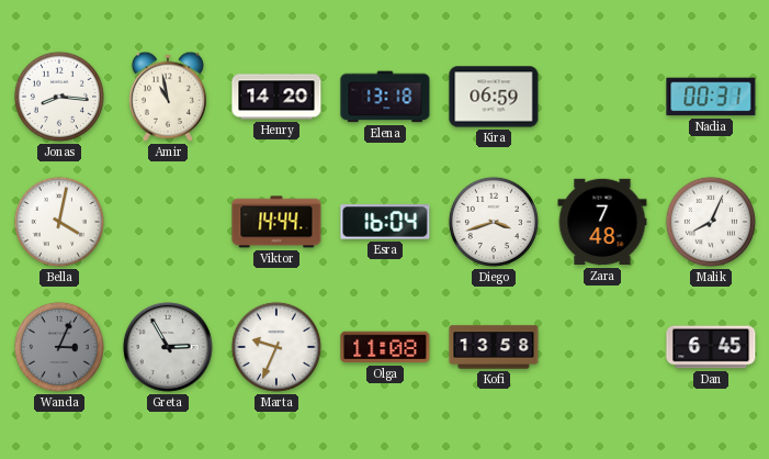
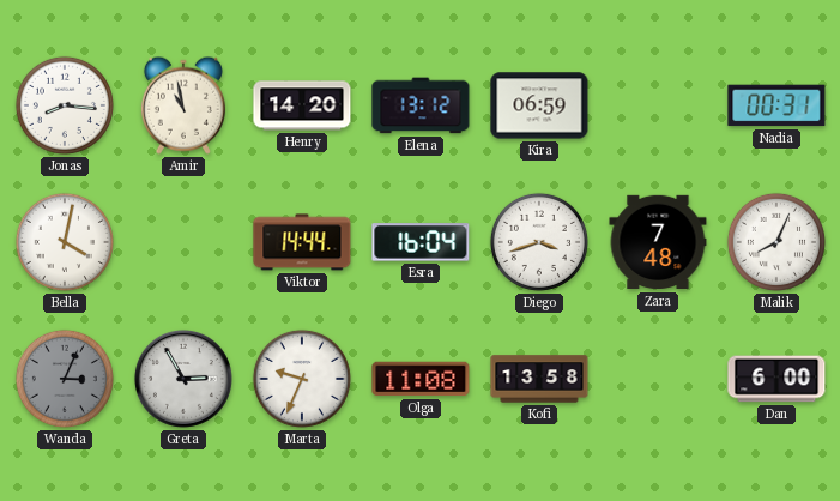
Elena: 13:18 -> 13:12 (421, 105)
Dan: 6:45 -> 6:00 (776, 379)
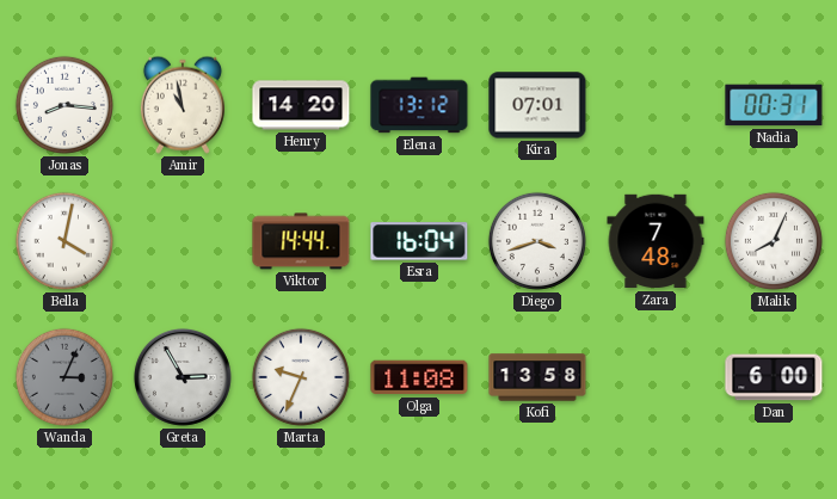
Kira: 06:59 -> 07:01 (537, 105)
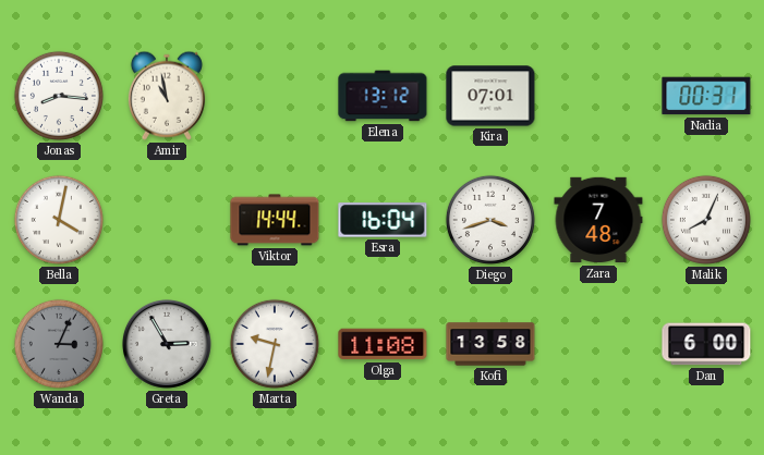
Henry: 14:20 -> none (301, 105)
Marta: 9:34 -> 9:32 (275, 344)
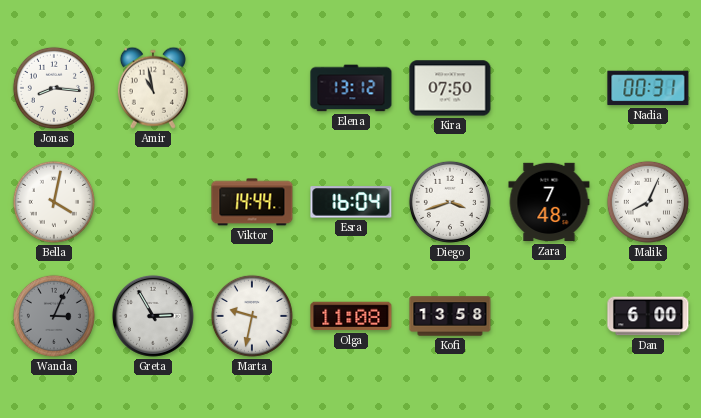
Kira: 07:01 -> 07:50 (450, 88)
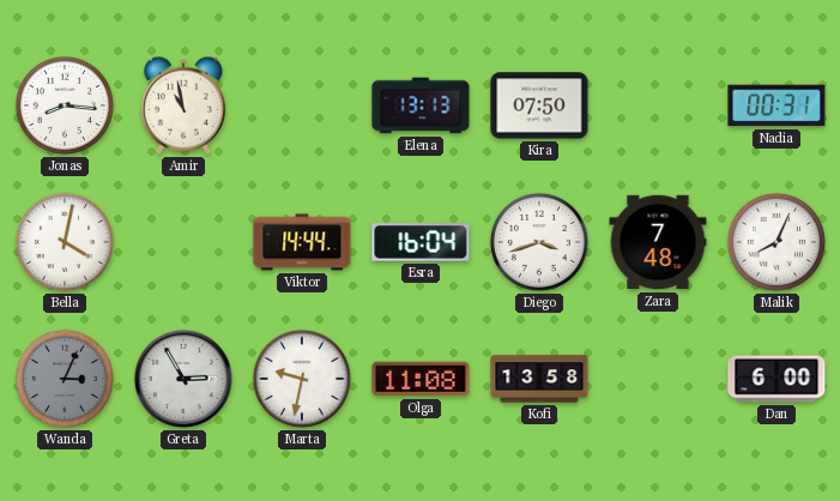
Elena: 13:12 -> 13:13 (421, 105)
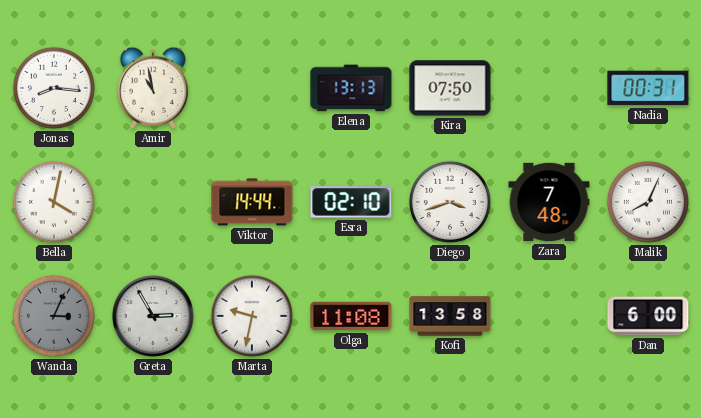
Esra: 16:04 -> 02:10 (351, 202)
